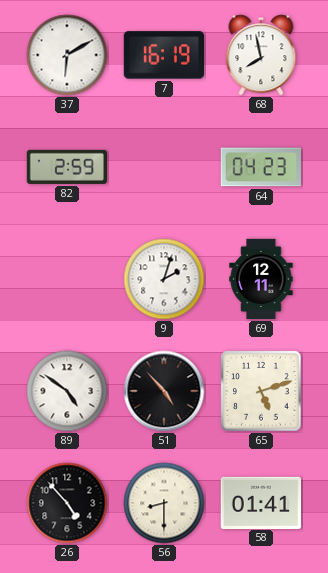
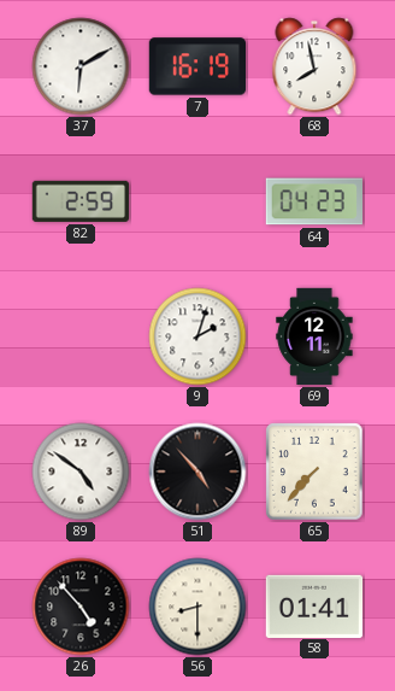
65: 5:12 -> 7:37 (314, 472)
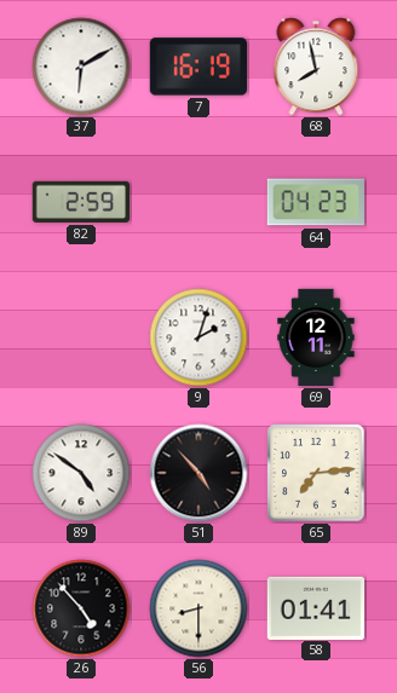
65: 7:37 -> 7:14 (316, 473)
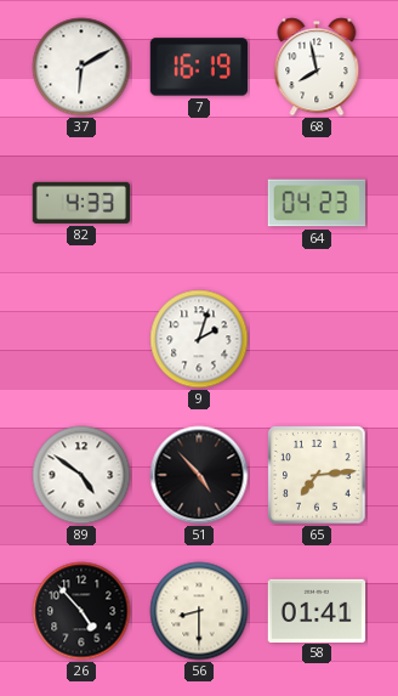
82: 2:59 -> 4:33 (80, 203)
69: 12:11 -> none (316, 337)
